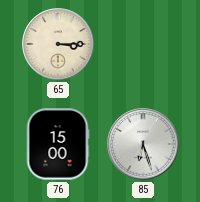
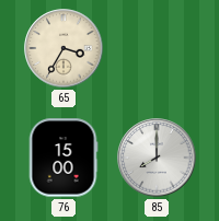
65: 3:15 -> 3:35 (64, 48)
85: 6:27 -> 8:00 (157, 158)
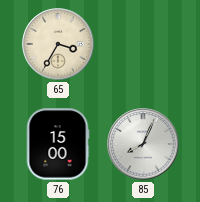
85: 8:00 -> 8:04 (143, 144)
